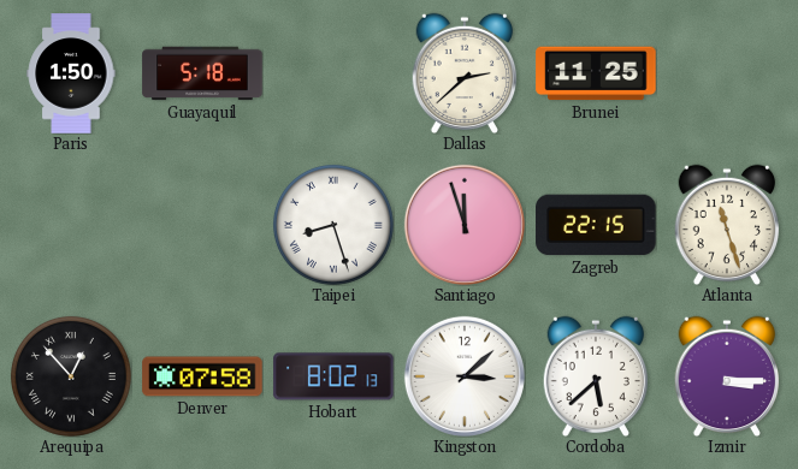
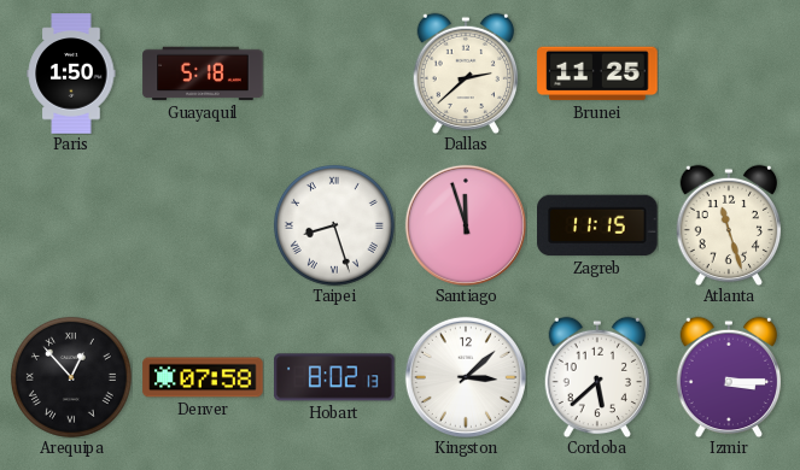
Zagreb: 22:15 -> 11:15 (597, 225)
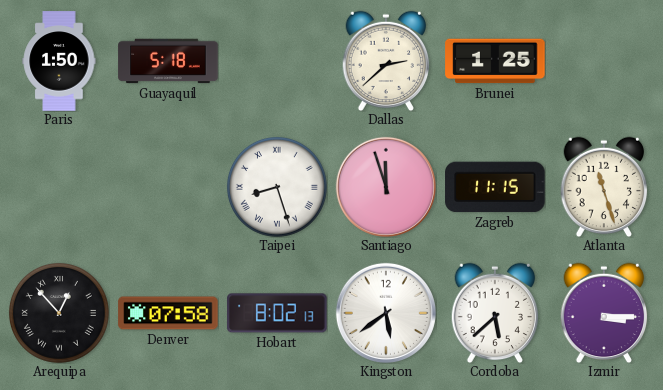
Brunei: 11:25 -> 1:25 (495, 61)
Kingston: 3:08 -> 5:39 (386, 313)
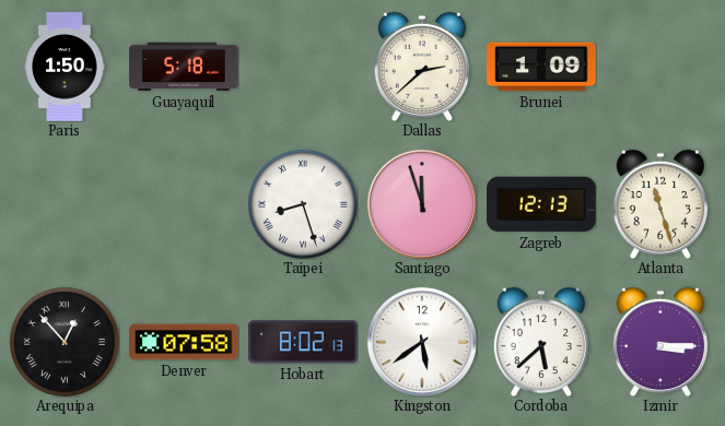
Brunei: 1:25 -> 1:09 (541, 67)
Zagreb: 11:15 -> 12:13 (541, 204)
